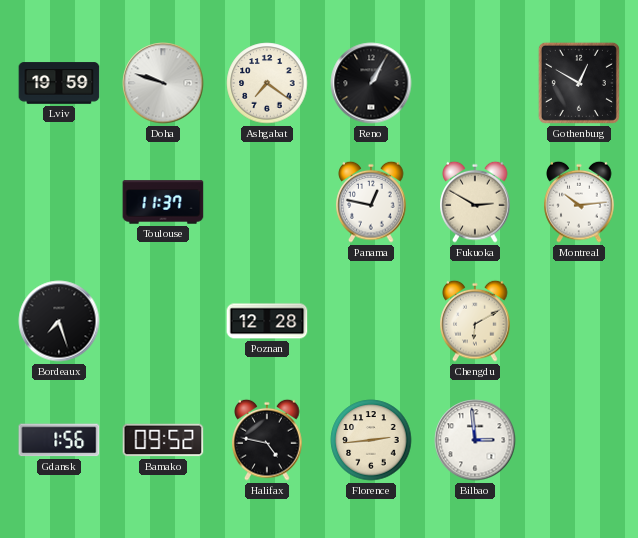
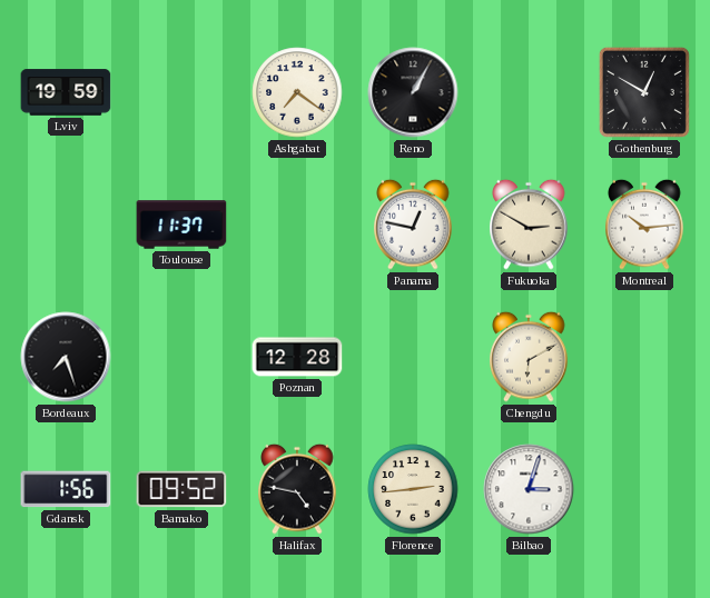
Doha: 9:48 -> none (163, 83)
Bilbao: 2:59 -> 3:03 (529, 489)
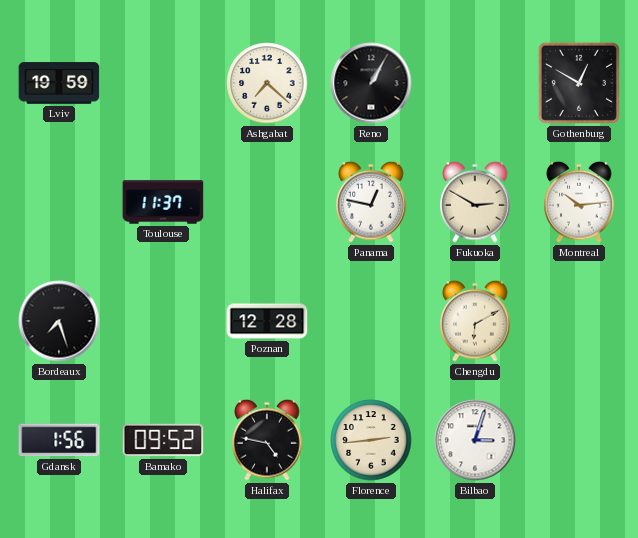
Ashgabat: 7:21 -> 7:22 (267, 83)
